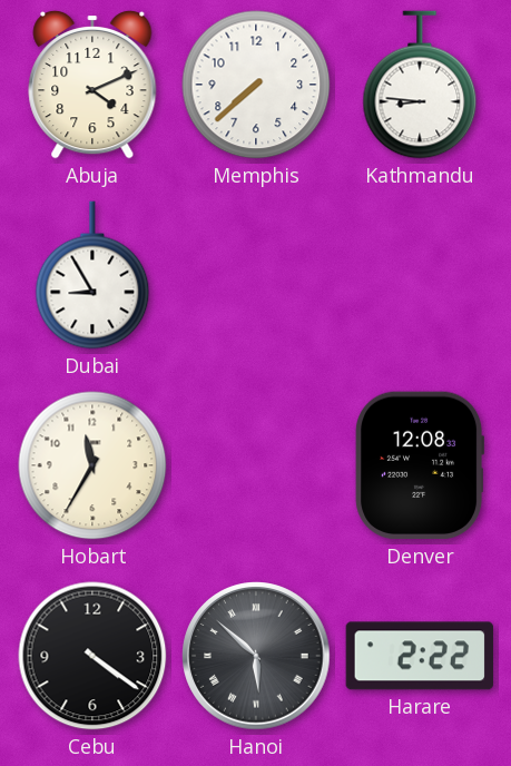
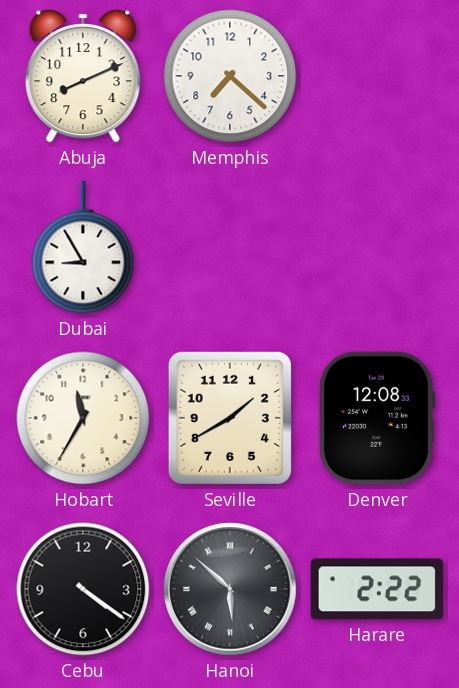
Abuja: 4:11 -> 8:11 (83, 76)
Memphis: 7:38 -> 7:22 (230, 76)
Kathmandu: 8:46 -> none (420, 85)
Seville: none -> 1:40 (230, 418)
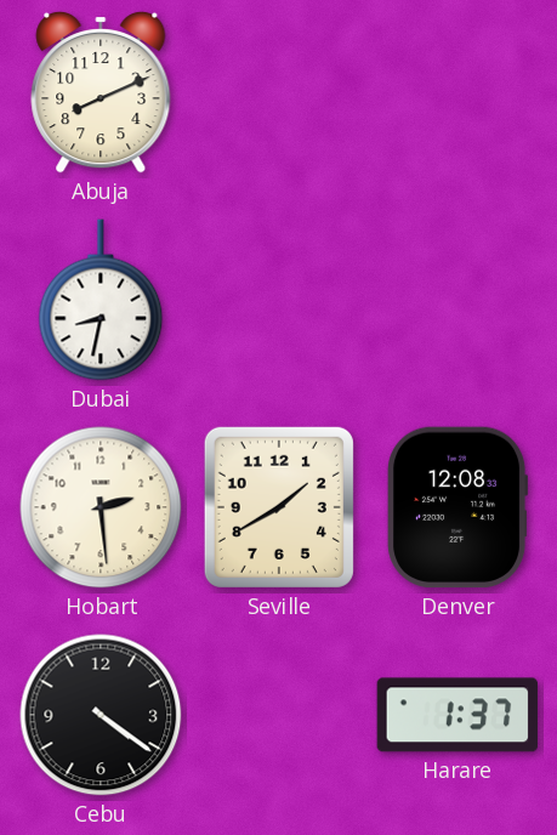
Memphis: 7:22 -> none (230, 76)
Dubai: 8:55 -> 8:32 (101, 300)
Hobart: 11:35 -> 2:29 (101, 507)
Hanoi: 5:52 -> none (230, 589)
Harare: 2:22 -> 1:37 (457, 715)
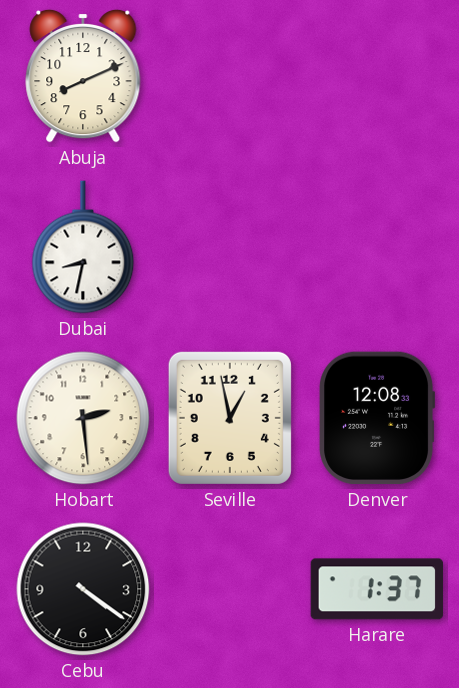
Seville: 1:40 -> 12:58 (230, 418)
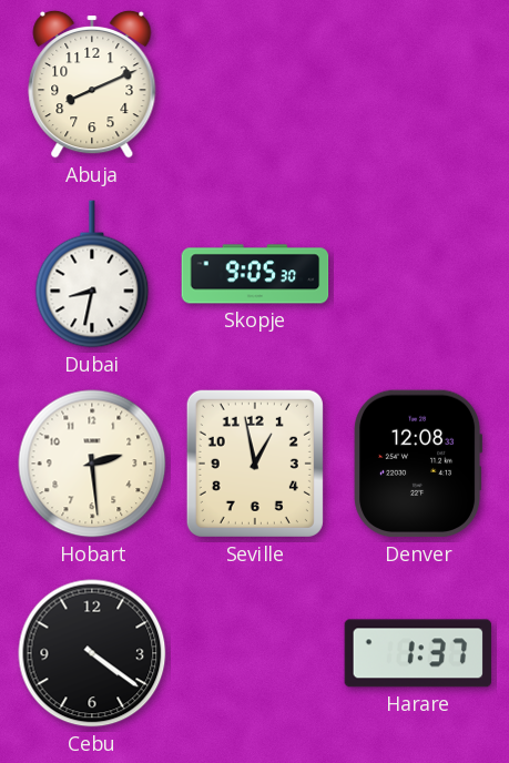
Skopje: none -> 9:05 (255, 274)
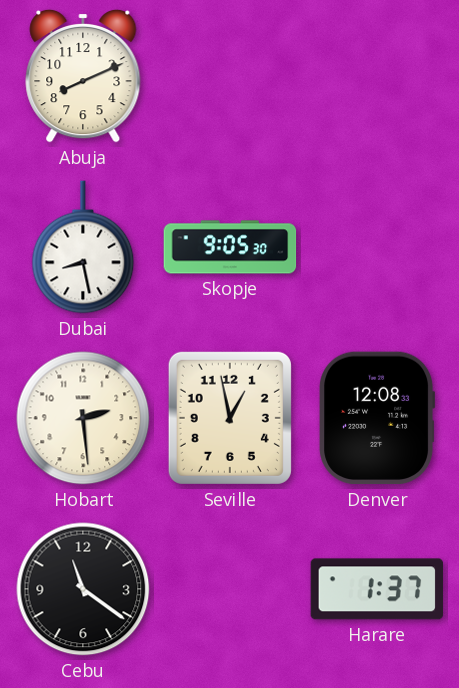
Dubai: 8:32 -> 8:28 (83, 247)
Cebu: 4:21 -> 11:21 (83, 589)
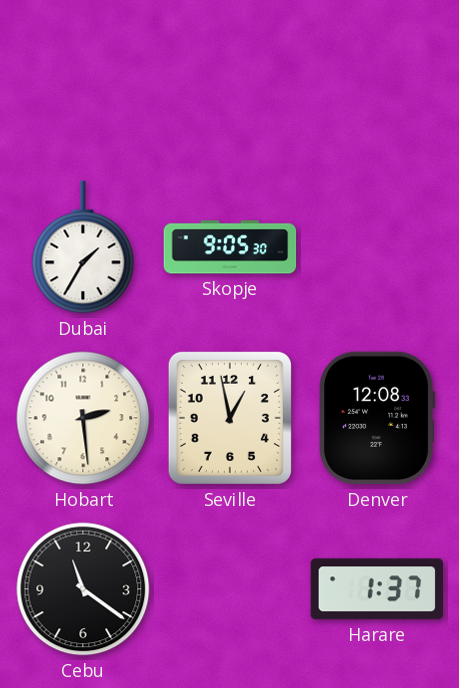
Abuja: 8:11 -> none (83, 76)
Dubai: 8:28 -> 1:35 (83, 247)
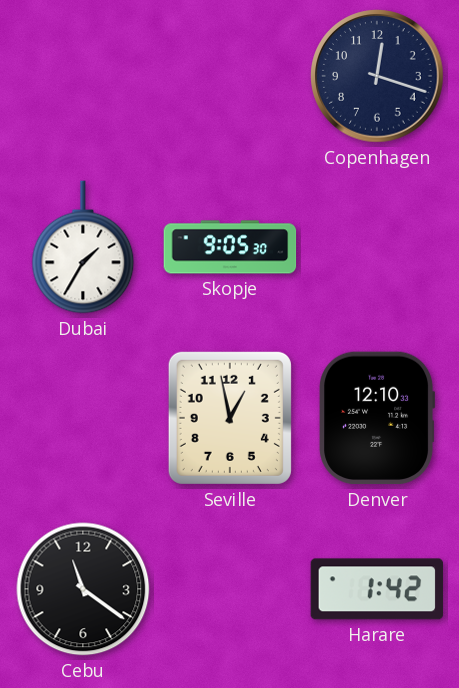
Copenhagen: none -> 12:18 (377, 76)
Hobart: 2:29 -> none (83, 418)
Denver: 12:08 -> 12:10 (377, 418)
Harare: 1:37 -> 1:42 (377, 589)
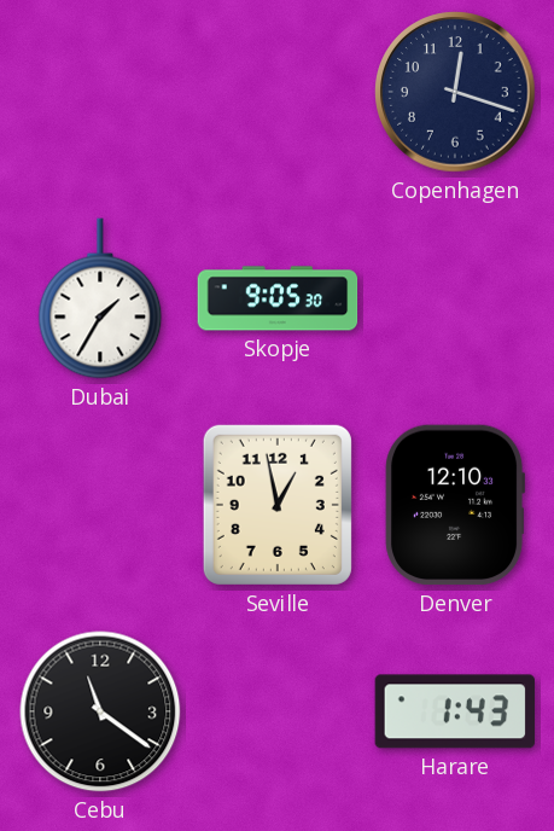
Harare: 1:42 -> 1:43 (455, 711)
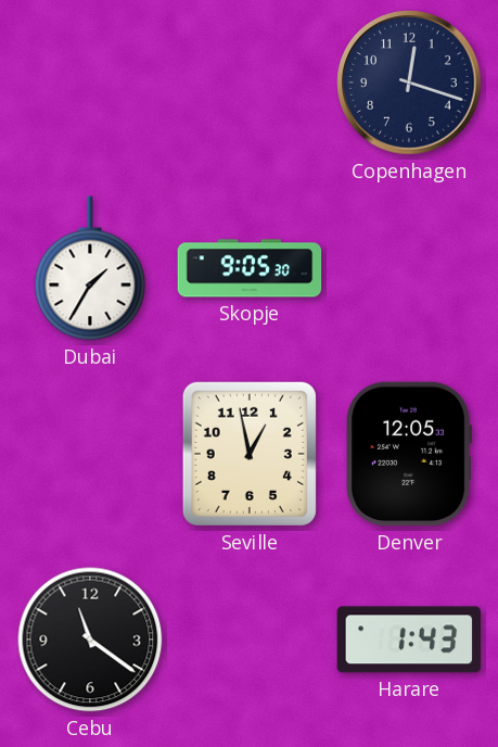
Denver: 12:10 -> 12:05 (409, 454)
